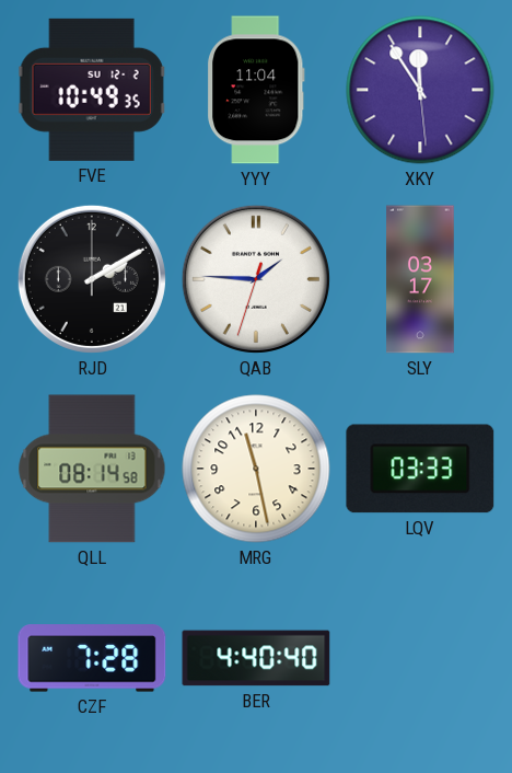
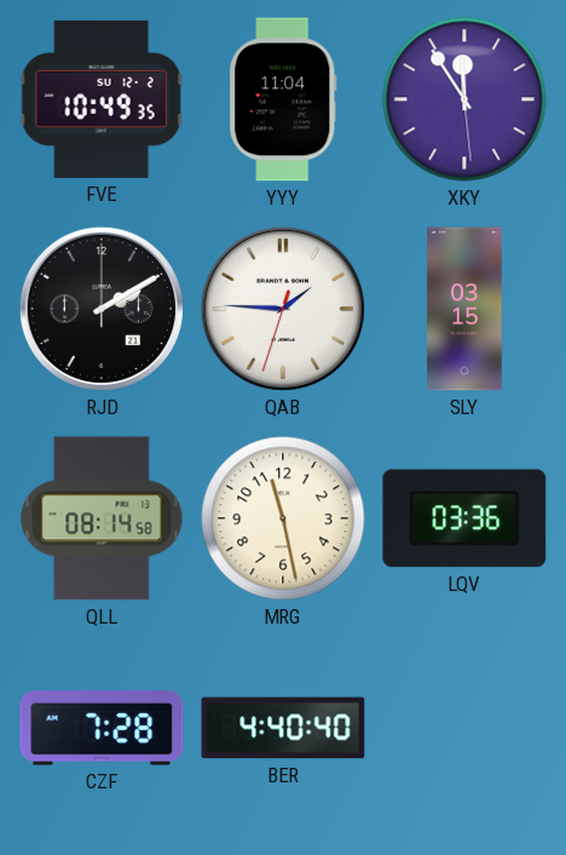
SLY: 03:17 -> 03:15 (464, 309)
LQV: 03:33 -> 03:36 (464, 518)
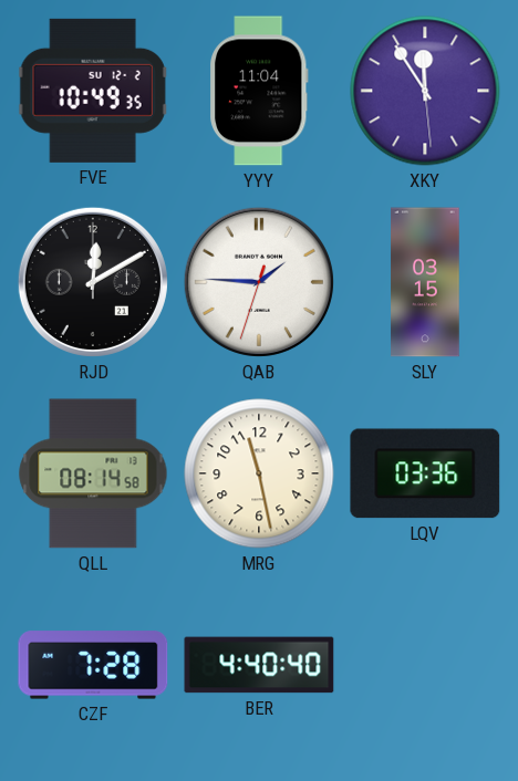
RJD: 2:10 -> 12:10 (93, 282)
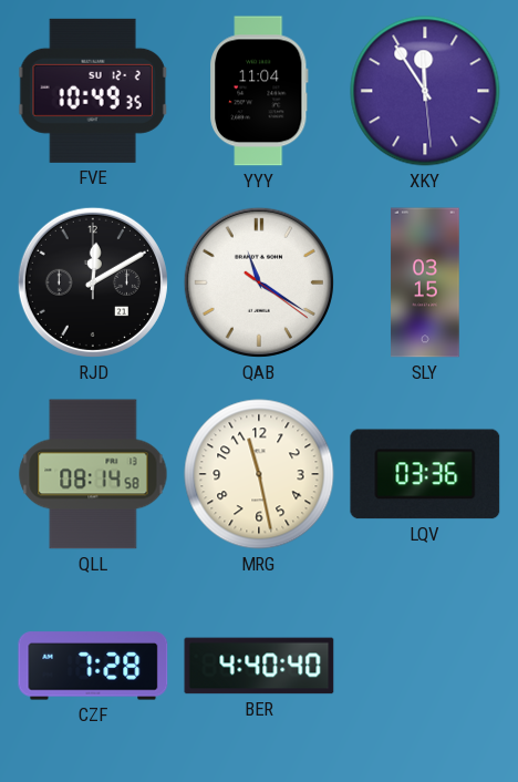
QAB: 1:45 -> 11:20 (259, 282)
